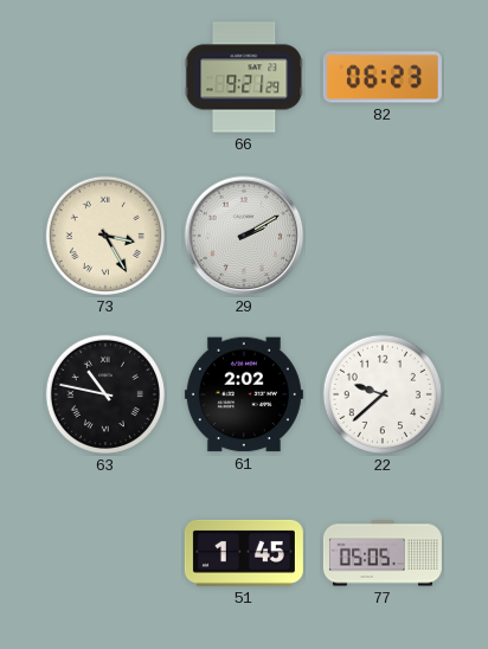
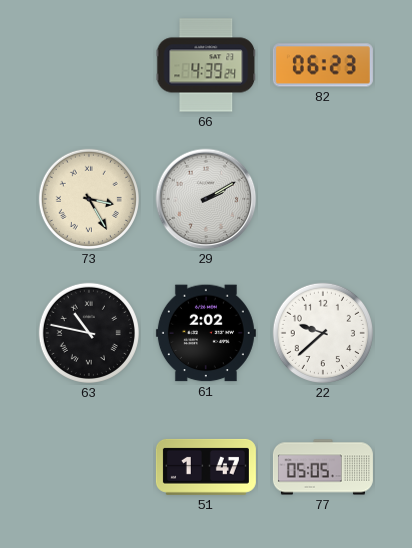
66: 9:21 -> 4:39 (206, 65)
51: 1:45 -> 1:47 (206, 467)
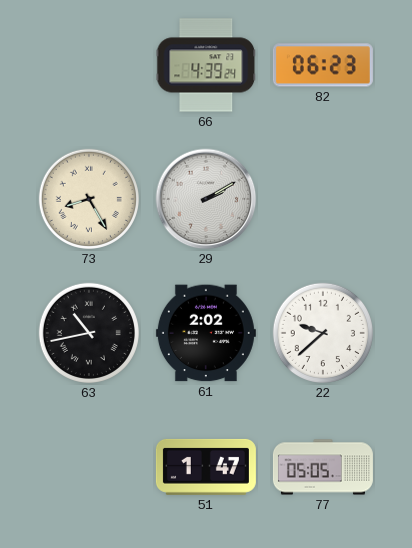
73: 3:25 -> 8:25 (89, 199)
63: 10:47 -> 10:43 (89, 333)
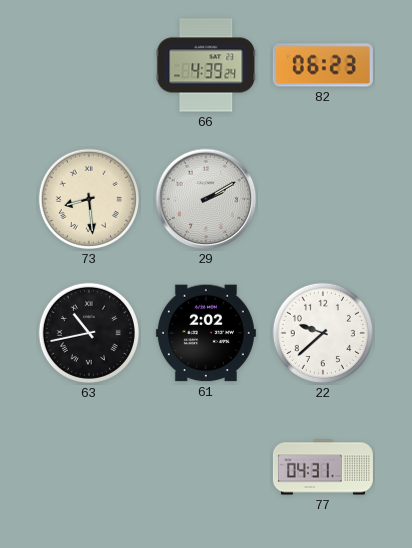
73: 8:25 -> 8:29 (89, 199)
51: 1:47 -> none (206, 467)
77: 05:05 -> 04:31 (323, 467)
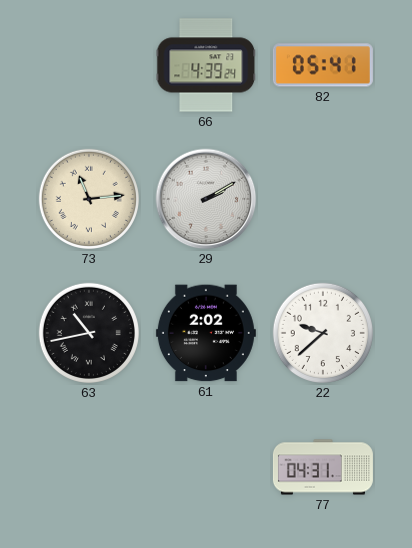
82: 06:23 -> 05:41 (323, 65)
73: 8:29 -> 11:14 (89, 199)
